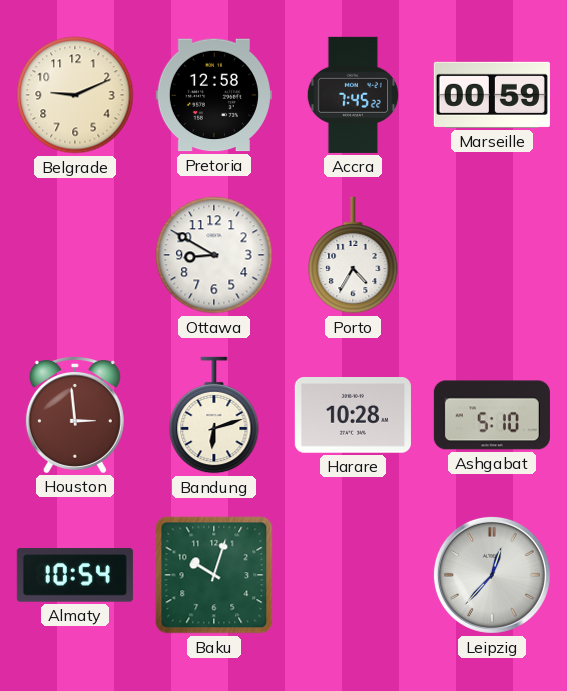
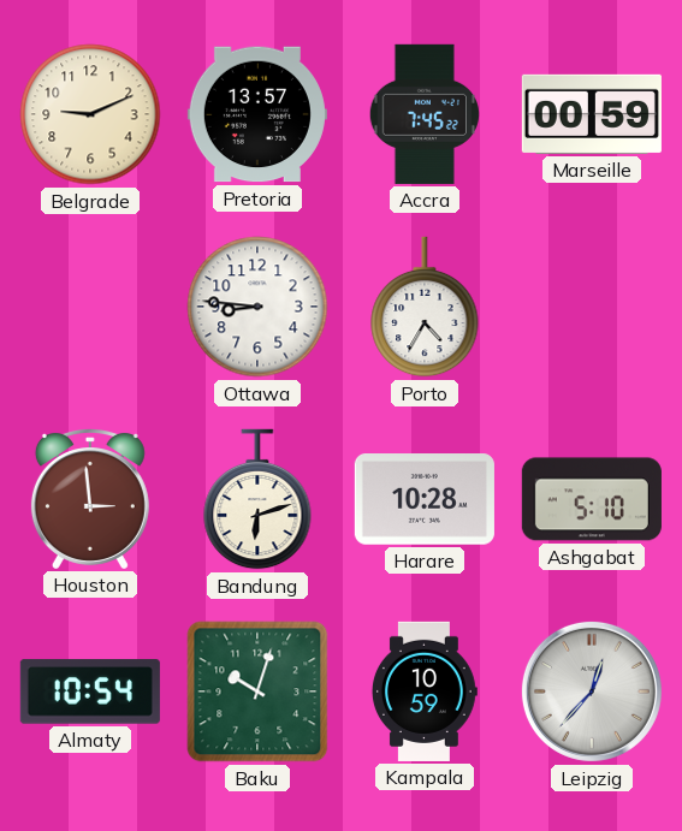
Pretoria: 12:58 -> 13:57 (257, 114)
Ottawa: 8:50 -> 8:46 (257, 307)
Kampala: none -> 10:59 (425, 691)
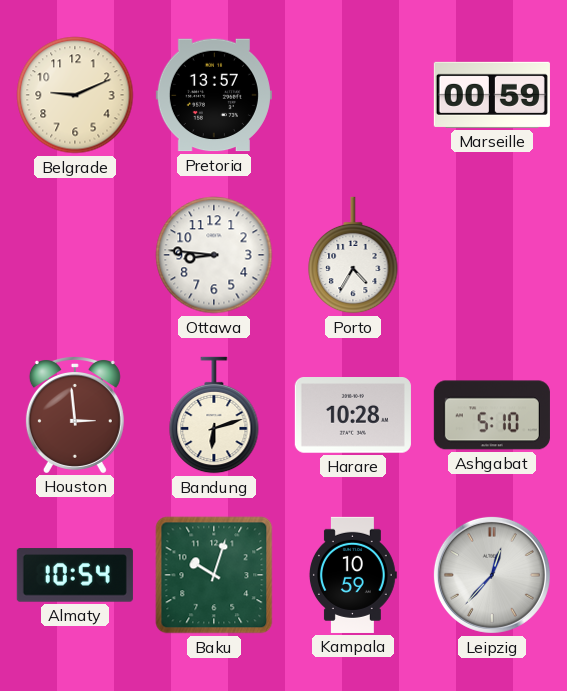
Accra: 7:45 -> none (425, 114)
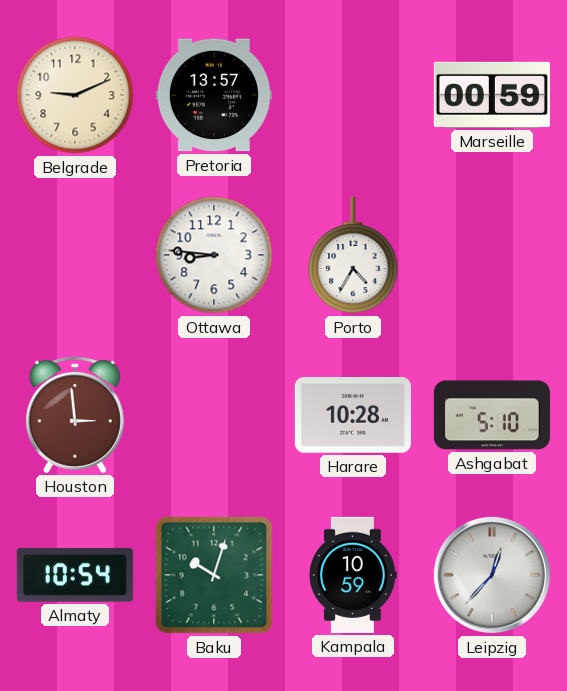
Bandung: 6:12 -> none (214, 415)
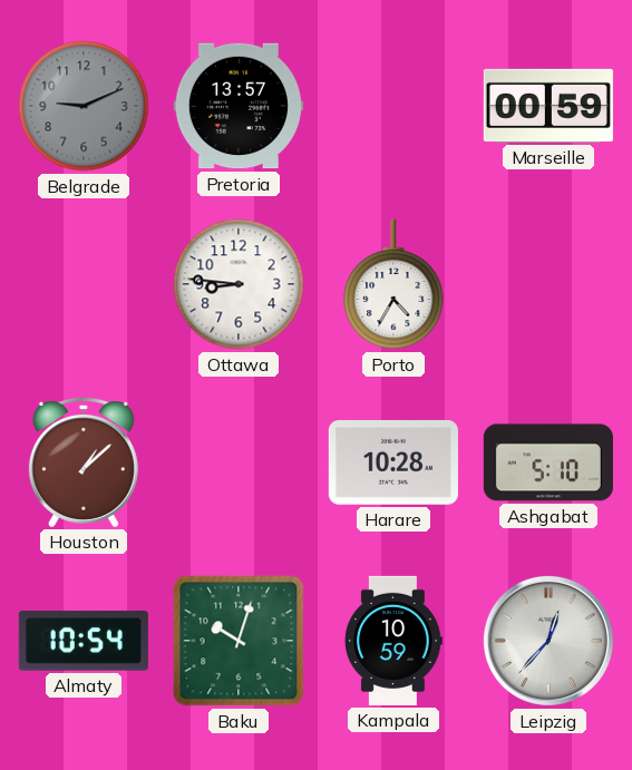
Belgrade dial: cream -> grey (84, 106)
Houston: 2:59 -> 1:08 (84, 462)
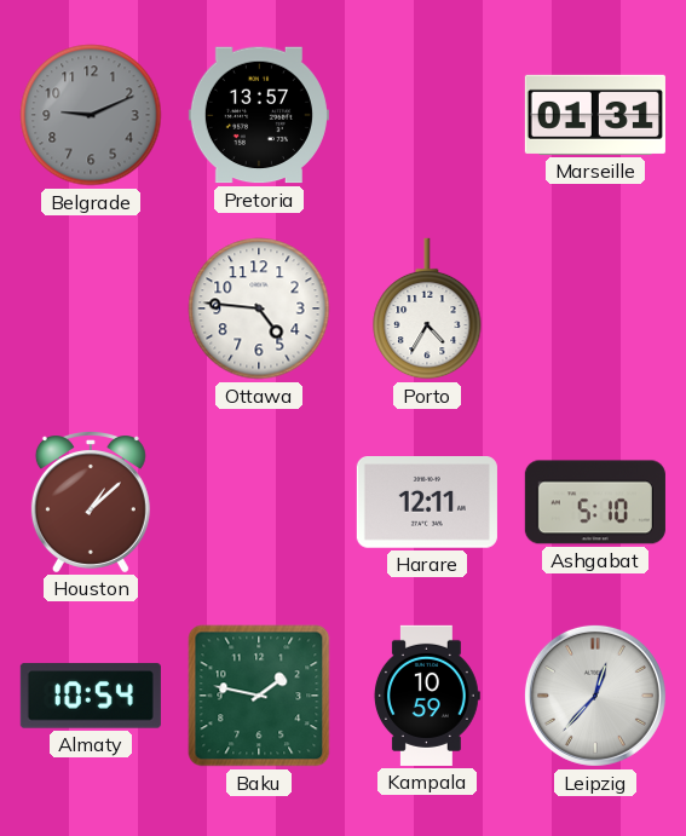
Marseille: 00:59 -> 01:31 (595, 115)
Ottawa: 8:46 -> 4:46 (259, 309)
Harare: 10:28 -> 12:11 (427, 502)
Baku: 10:03 -> 1:47 (259, 696)
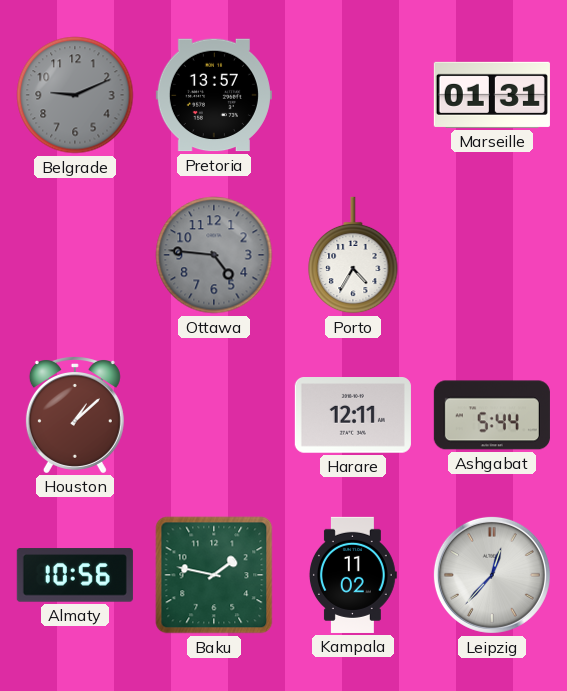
Ottawa dial: white -> grey (214, 255)
Ashgabat: 5:10 -> 5:44 (492, 415)
Almaty: 10:54 -> 10:56 (75, 575)
Kampala: 10:59 -> 11:02 (353, 575)
